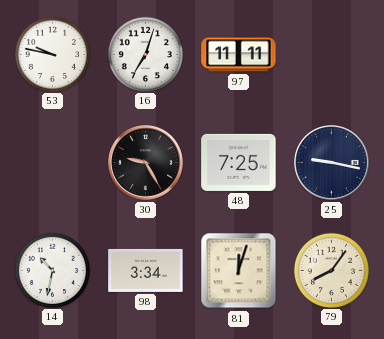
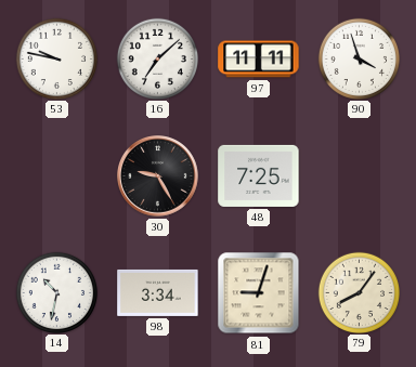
16: 7:03 -> 7:08 (157, 58)
90: none -> 3:57 (359, 58)
25: 9:17 -> none (332, 163)
81: 12:03 -> 9:03 (259, 293)
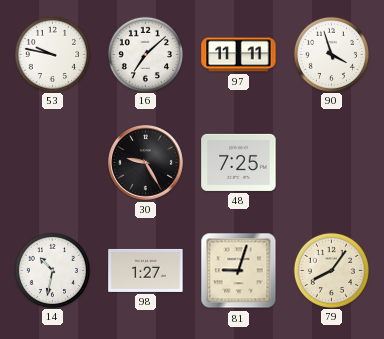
98: 3:34 -> 1:27 (146, 270)
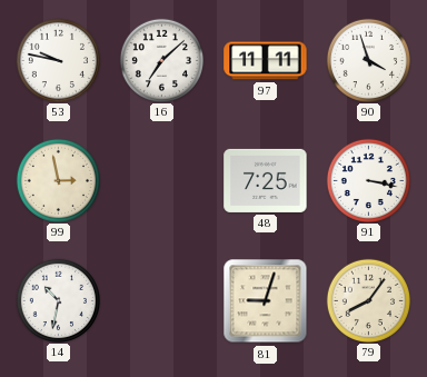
99: none -> 2:58 (58, 180)
30: 9:25 -> none (146, 163)
91: none -> 3:17 (368, 180)
98: 1:27 -> none (146, 270)
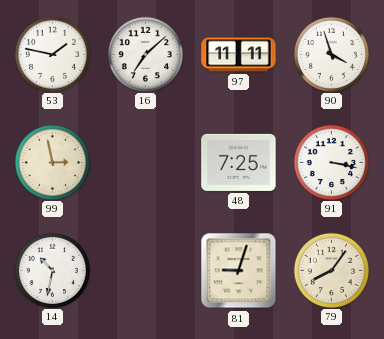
53: 9:47 -> 1:47 (52, 54)
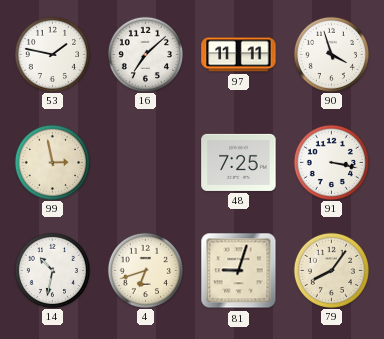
4: none -> 6:42 (145, 270)
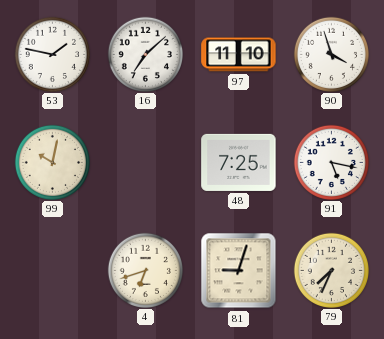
97: 11:11 -> 11:10 (239, 55)
99: 2:58 -> 10:02 (52, 162)
91: 3:17 -> 5:17 (331, 162)
14: 10:32 -> none (52, 270)
79: 8:06 -> 7:34 (331, 270)
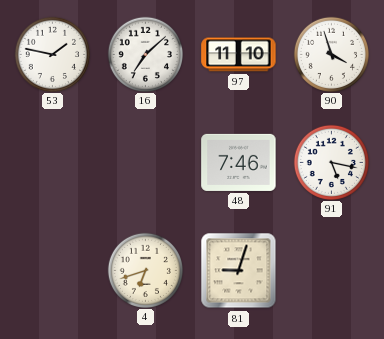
99: 10:02 -> none (52, 162)
48: 7:25 -> 7:46 (239, 162)
79: 7:34 -> none (331, 270)
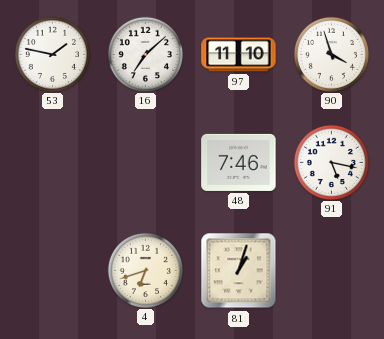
81: 9:03 -> 1:03 (239, 271)
